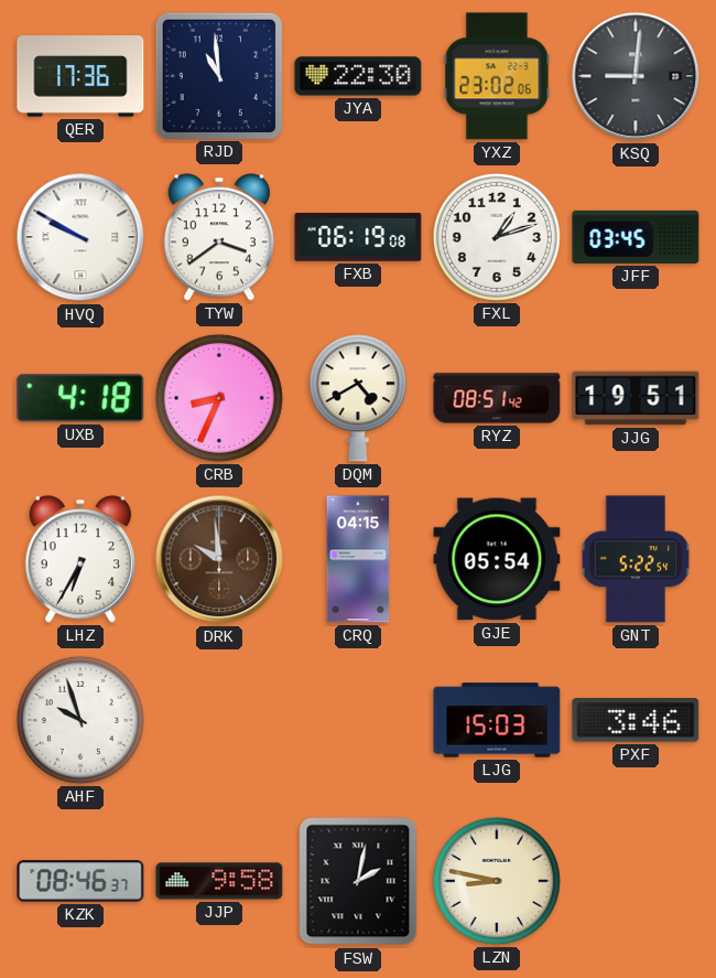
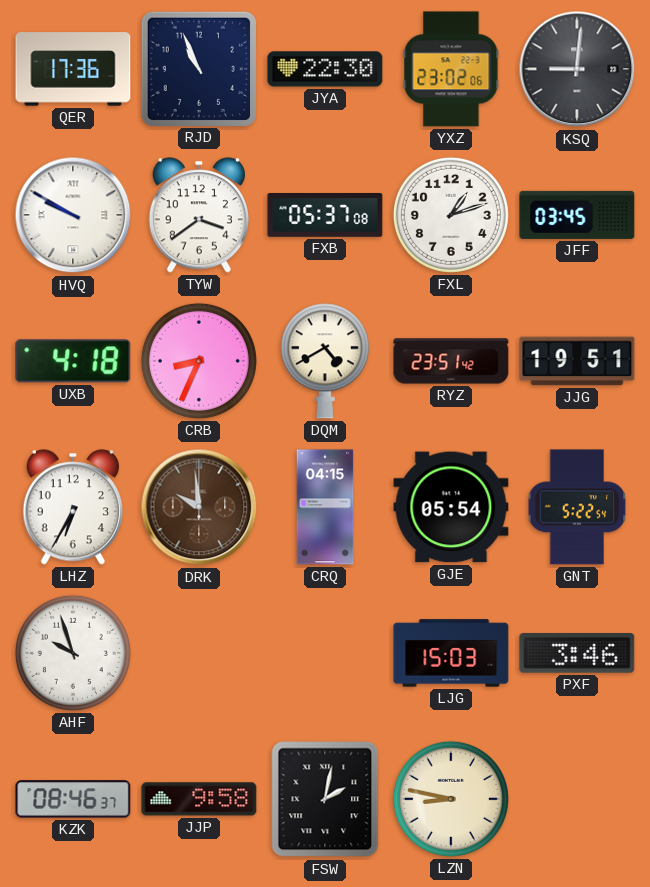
RJD: 10:59 -> 10:56 (198, 68)
FXB: 06:19 -> 05:37 (325, 216)
RYZ: 08:51 -> 23:51 (451, 361)
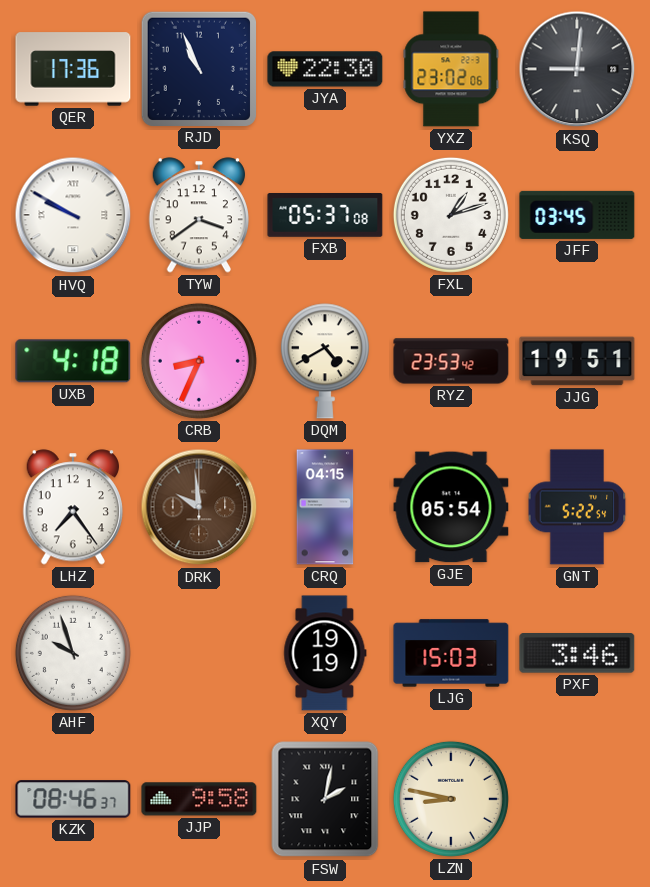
RYZ: 23:51 -> 23:53 (451, 361)
LHZ: 6:35 -> 7:24 (72, 507)
XQY: none -> 19:19 (325, 653)
